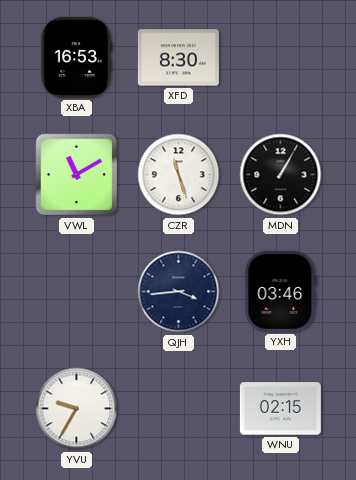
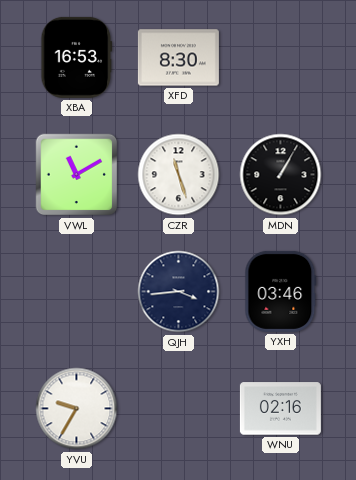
WNU: 02:15 -> 02:16 (280, 409)
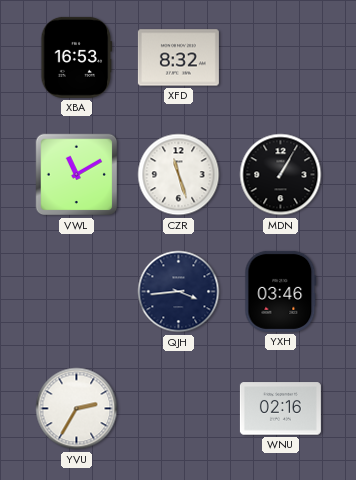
XFD: 8:30 -> 8:32 (178, 58)
YVU: 9:35 -> 2:35 (77, 409)
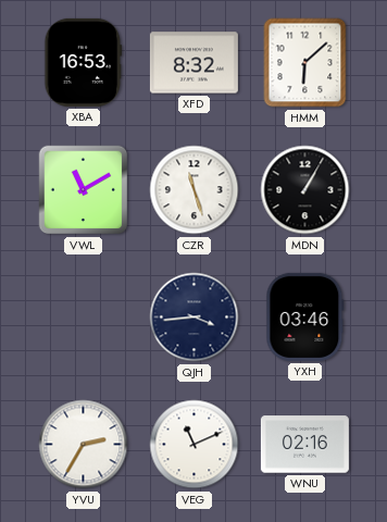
HMM: none -> 6:08 (305, 63)
VEG: none -> 11:11 (195, 445)
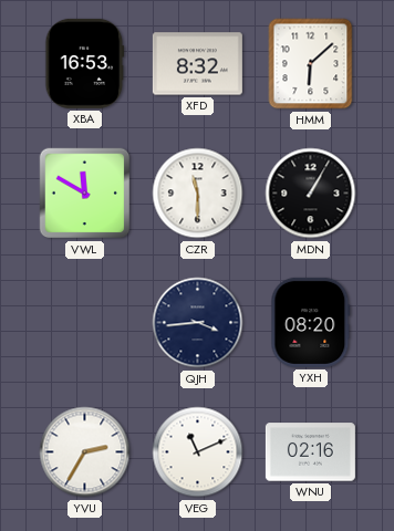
VWL: 11:10 -> 11:50 (85, 194)
CZR: 11:27 -> 11:30 (198, 194)
YXH: 03:46 -> 08:20 (311, 322)
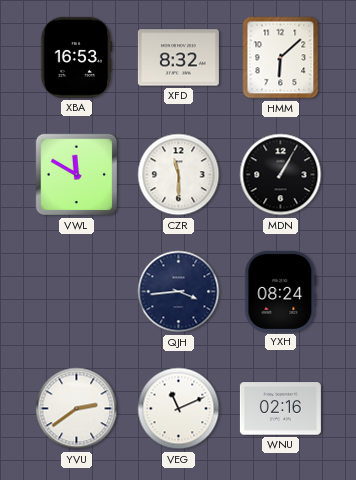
YXH: 08:20 -> 08:24 (281, 291)
YVU: 2:35 -> 2:39 (77, 409)
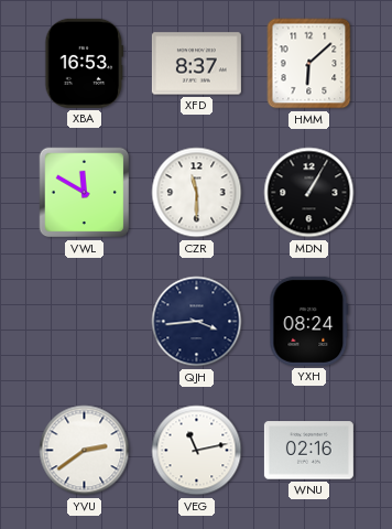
XFD: 8:32 -> 8:37 (196, 64)
VEG: 11:11 -> 11:13 (197, 451)
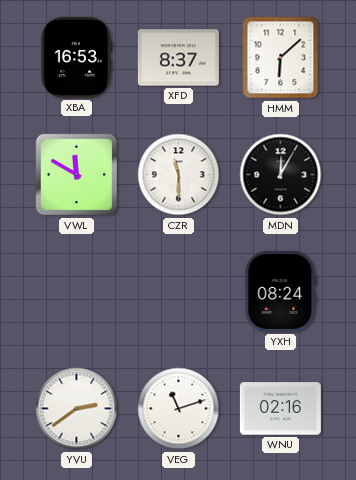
MDN: 1:05 -> 12:05 (281, 175)
QJH: 3:44 -> none (197, 322)
VEG: 11:13 -> 11:12 (179, 409)
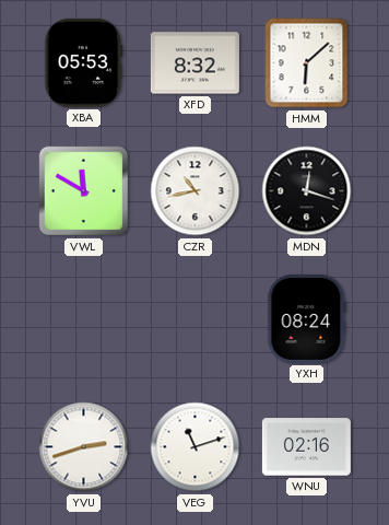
XBA: 16:53 -> 05:53 (84, 62)
XFD: 8:37 -> 8:32 (194, 63)
CZR: 11:30 -> 10:43 (196, 191)
MDN: 12:05 -> 12:18 (307, 191)
YVU: 2:39 -> 2:42 (84, 447)
